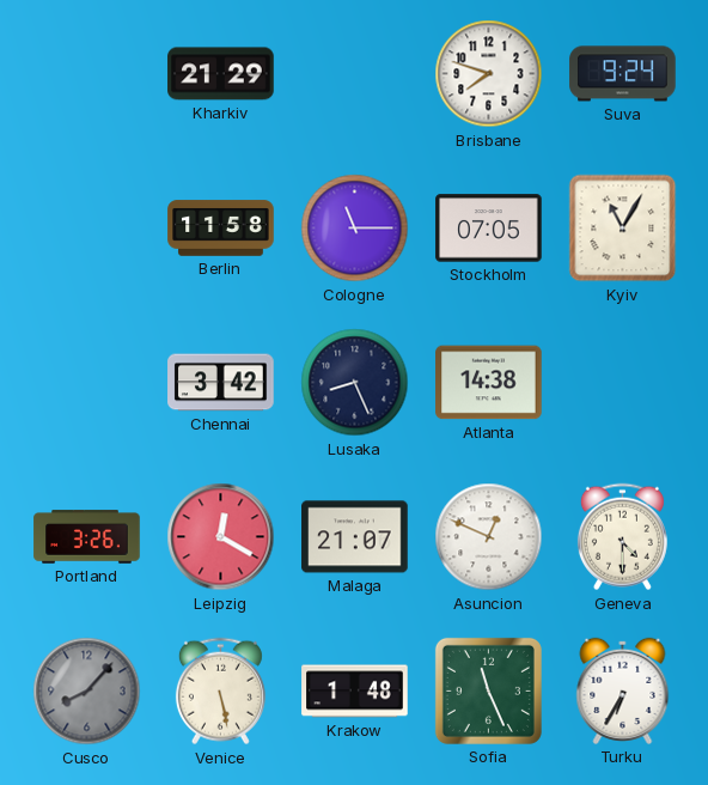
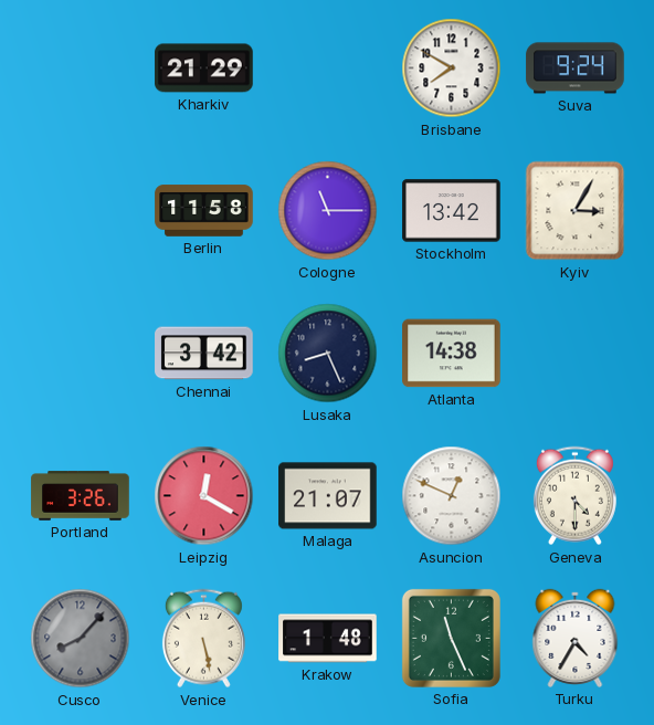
Brisbane: 7:48 -> 7:50 (452, 69)
Stockholm: 07:05 -> 13:42 (452, 211)
Kyiv: 11:05 -> 3:05 (576, 211)
Turku: 6:35 -> 4:35 (576, 638)
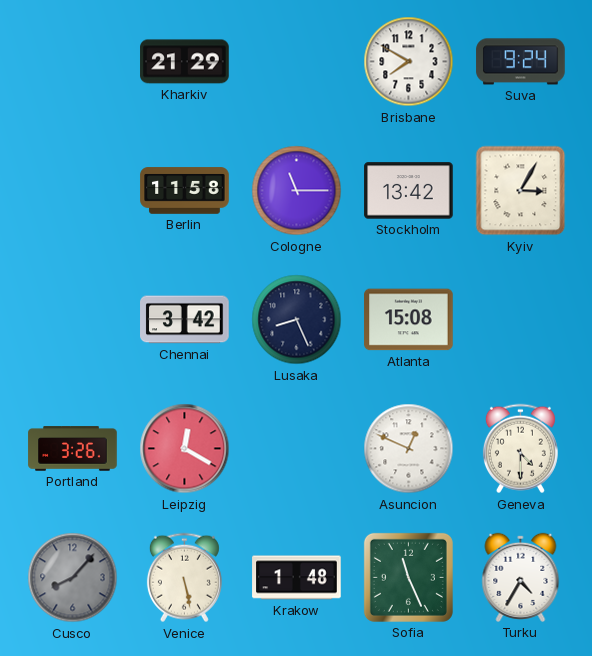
Atlanta: 14:38 -> 15:08 (409, 320)
Malaga: 21:07 -> none (328, 496)
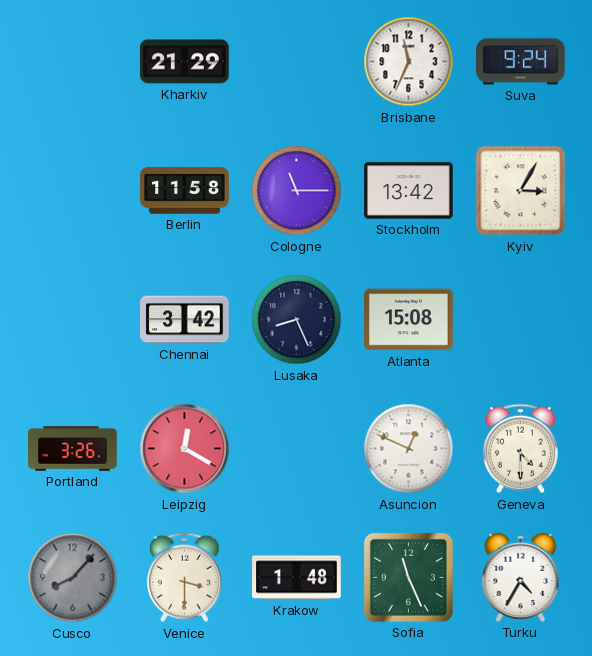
Brisbane: 7:50 -> 11:34 (409, 62)
Venice: 5:28 -> 3:30 (184, 578)
